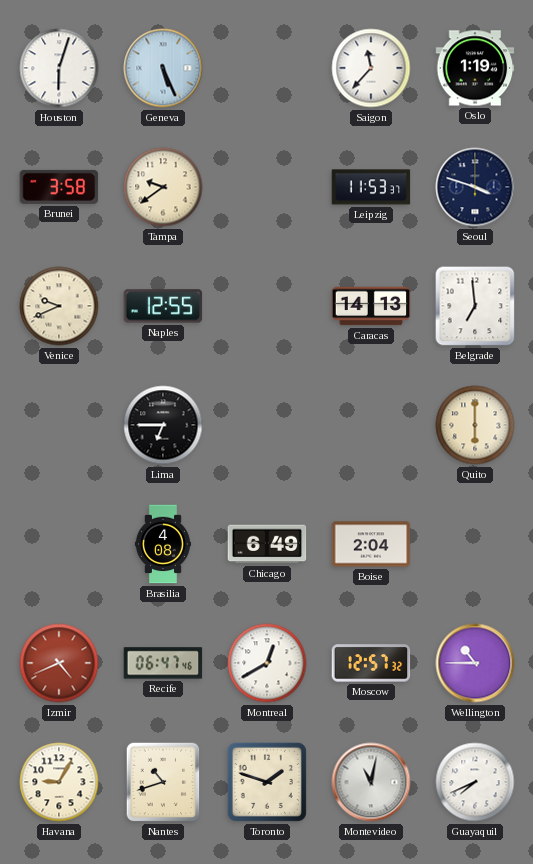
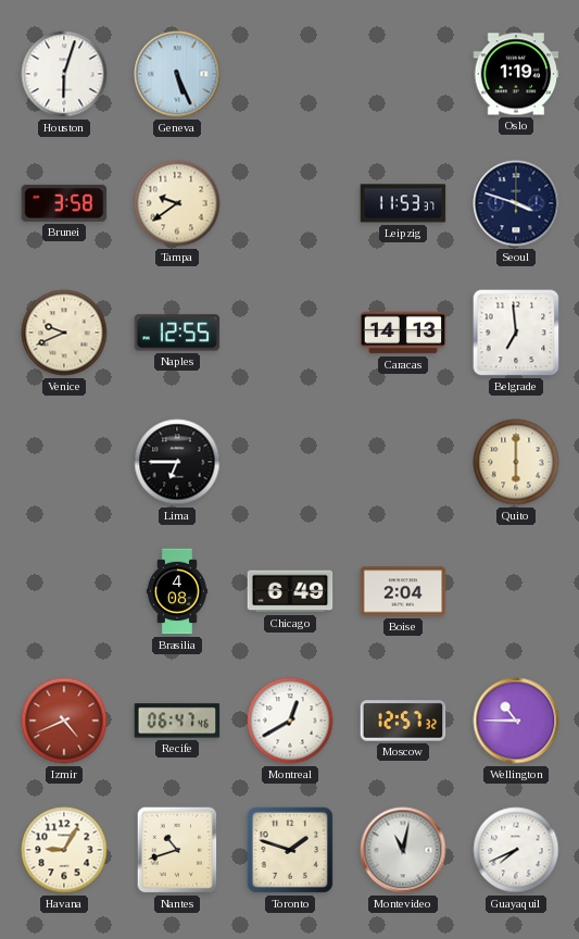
Saigon: 11:37 -> none (371, 68)
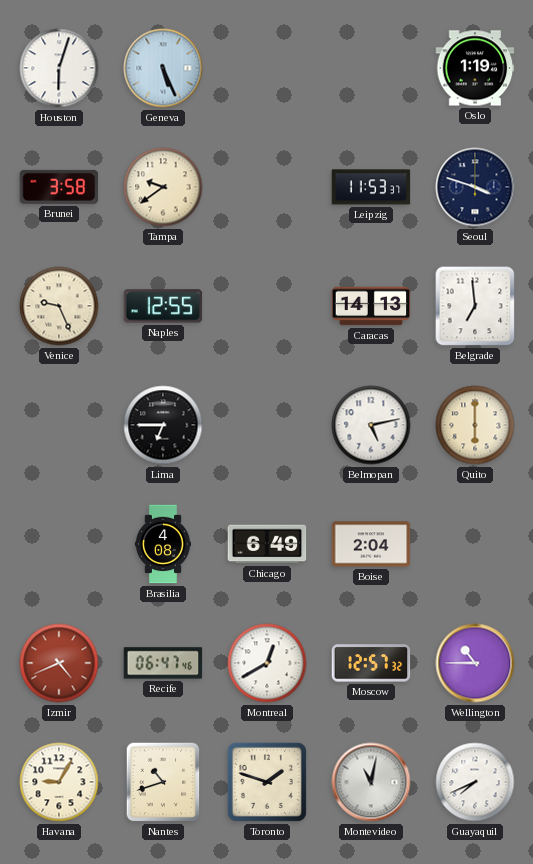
Venice: 9:41 -> 9:26 (59, 306)
Belmopan: none -> 5:13 (371, 425)
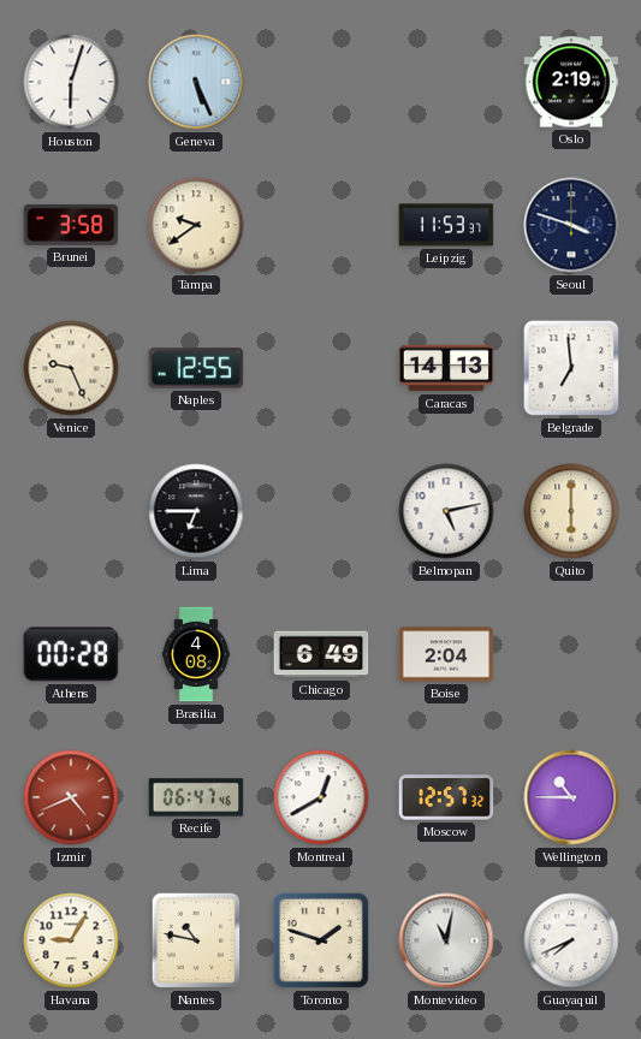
Oslo: 1:19 -> 2:19 (571, 82)
Athens: none -> 00:28 (71, 654)
Nantes: 10:42 -> 10:47 (196, 940)
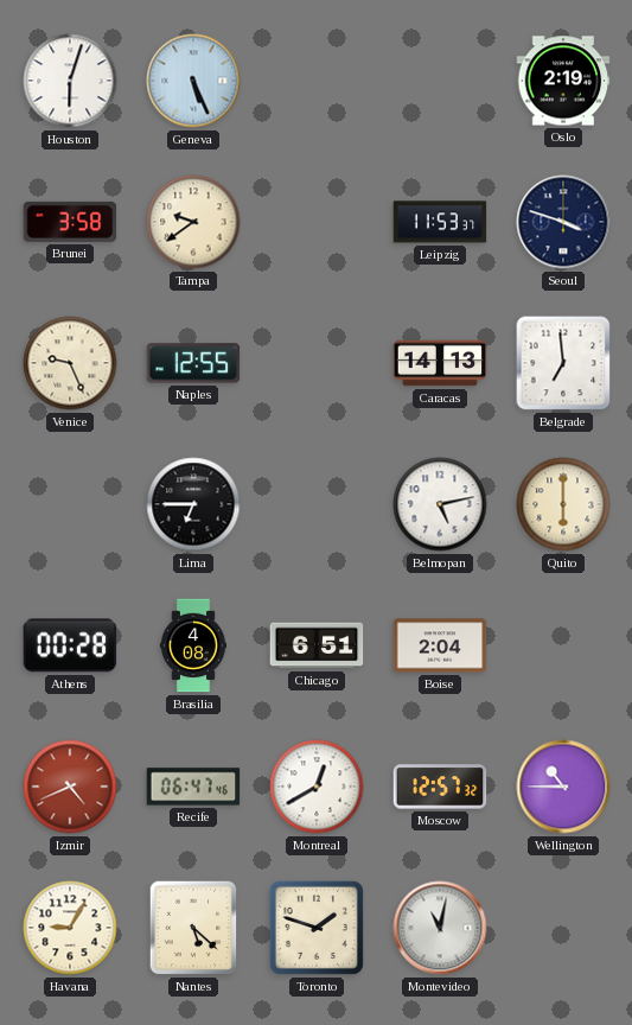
Chicago: 6:49 -> 6:51 (317, 645)
Nantes: 10:47 -> 5:22 (193, 928)
Guayaquil: 7:41 -> none (571, 940)
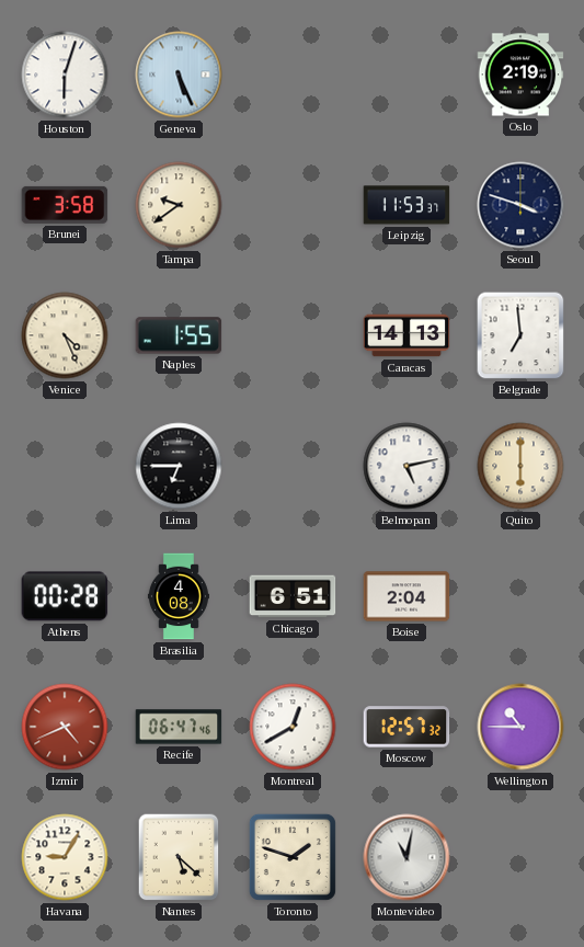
Venice: 9:26 -> 4:26 (65, 335)
Naples: 12:55 -> 1:55 (179, 335)
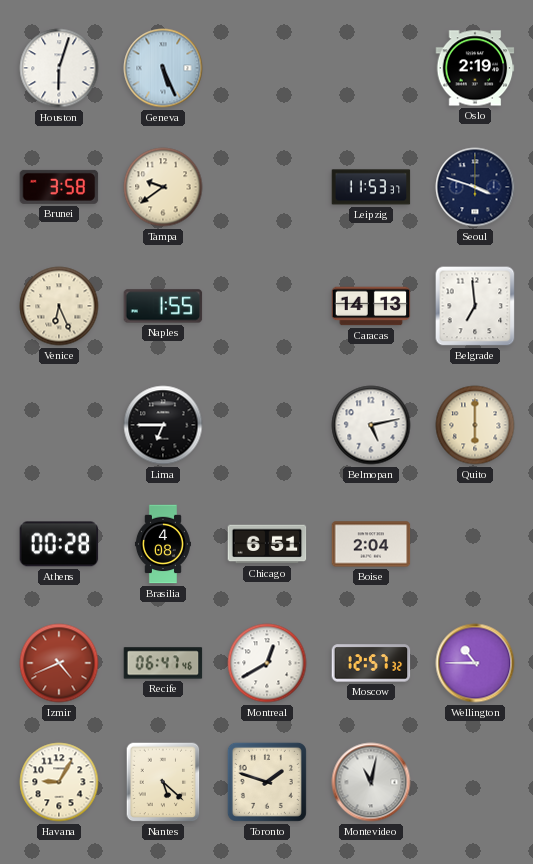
Venice: 4:26 -> 6:26 (59, 306)
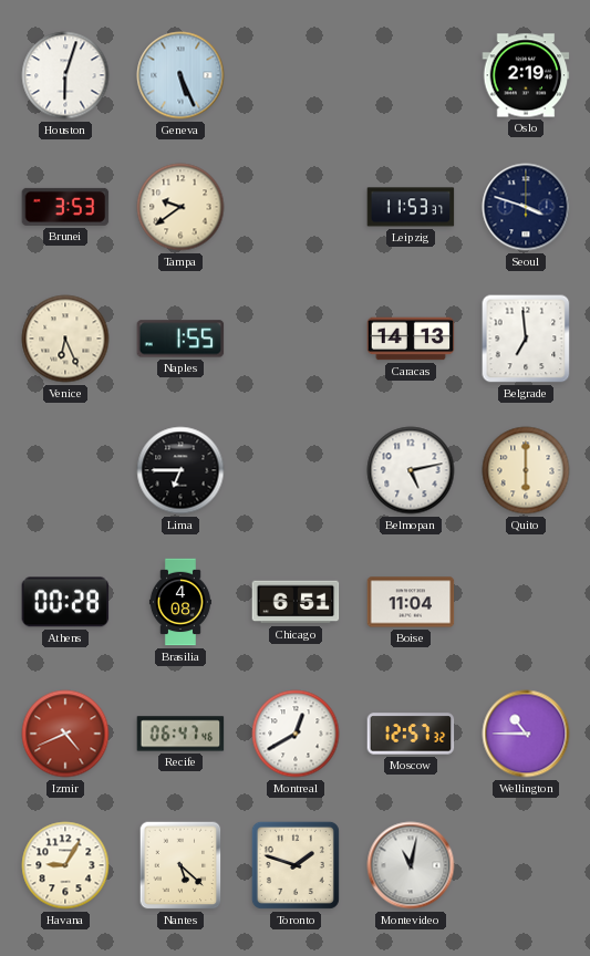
Brunei: 3:58 -> 3:53 (65, 207)
Boise: 2:04 -> 11:04 (411, 602)
